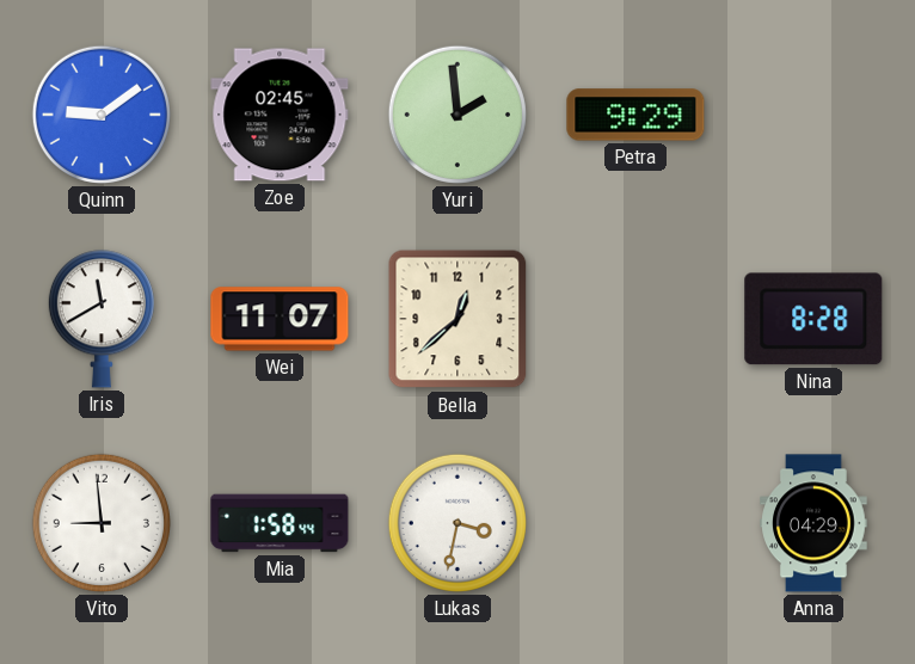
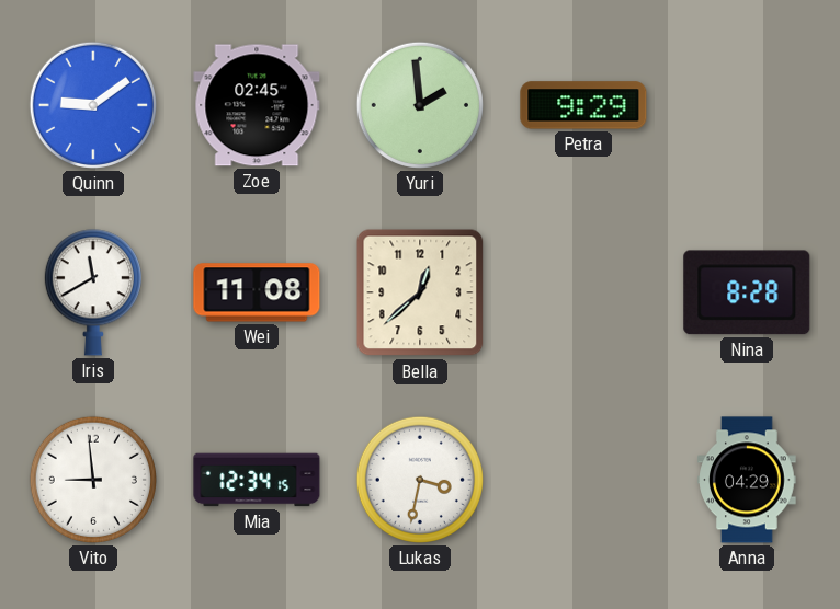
Wei: 11:07 -> 11:08 (257, 292)
Mia: 1:58 -> 12:34 (257, 480)
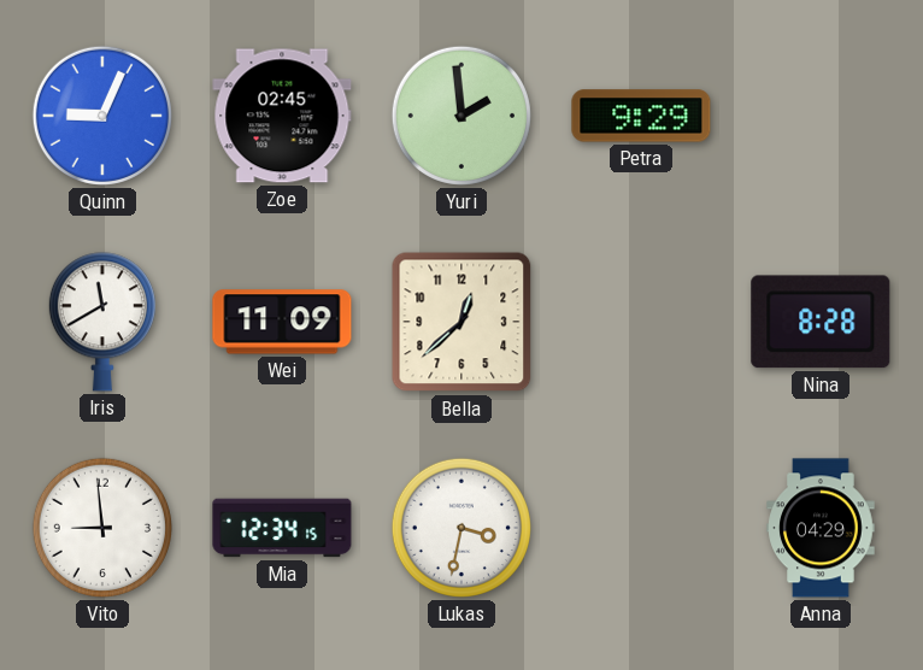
Quinn: 9:09 -> 9:04 (102, 116)
Wei: 11:08 -> 11:09 (282, 322)
